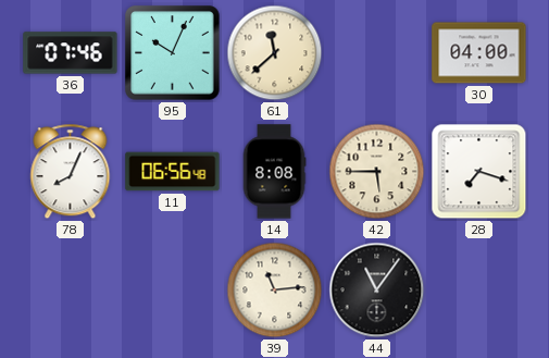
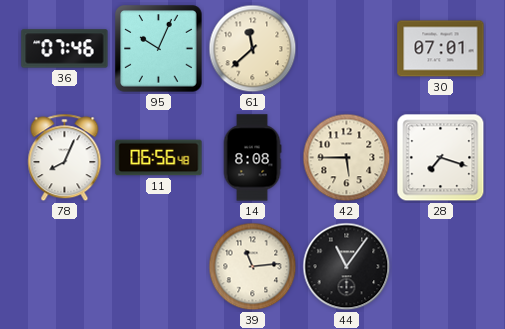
30: 04:00 -> 07:01 (441, 49)
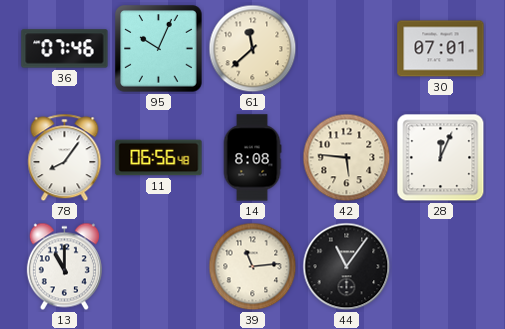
78: 8:04 -> 8:06 (65, 158)
42: 5:45 -> 5:46 (347, 158)
28: 7:18 -> 12:04 (441, 158)
13: none -> 11:00 (64, 267)
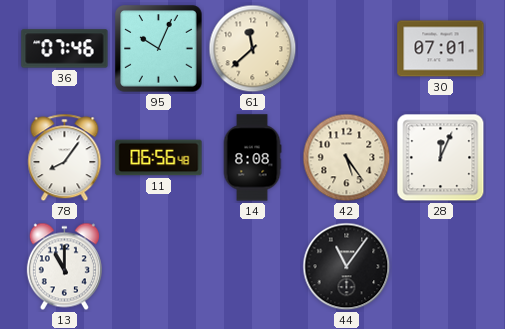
42: 5:46 -> 5:24 (347, 158)
39: 11:14 -> none (253, 267)
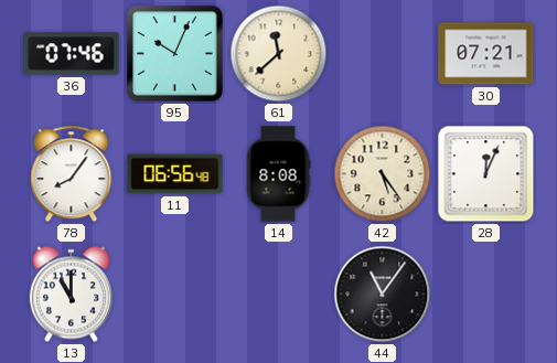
30: 07:01 -> 07:21 (486, 54)
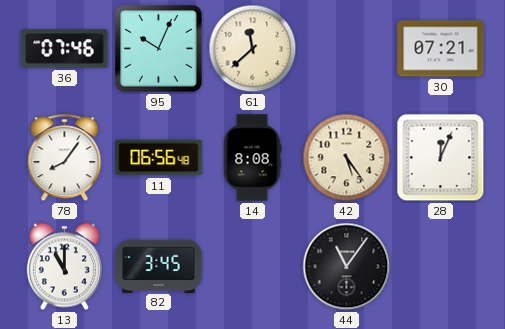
82: none -> 3:45 (159, 266)
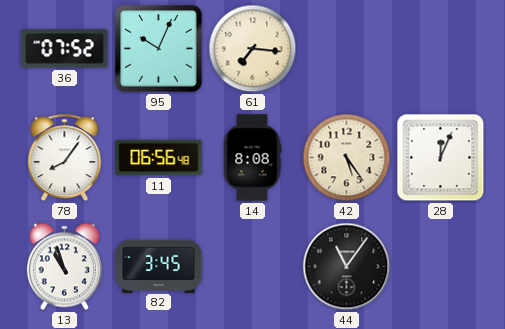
36: 07:46 -> 07:52 (65, 49)
61: 11:38 -> 7:16 (253, 49)
30: 07:21 -> none (441, 49)
13: 11:00 -> 10:57 (64, 267)
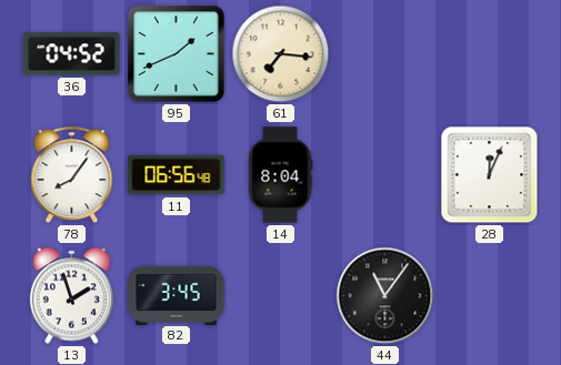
36: 07:52 -> 04:52 (72, 54)
95: 10:04 -> 1:41 (177, 54)
14: 8:08 -> 8:04 (280, 175)
42: 5:24 -> none (347, 158)
13: 10:57 -> 1:57 (71, 296)
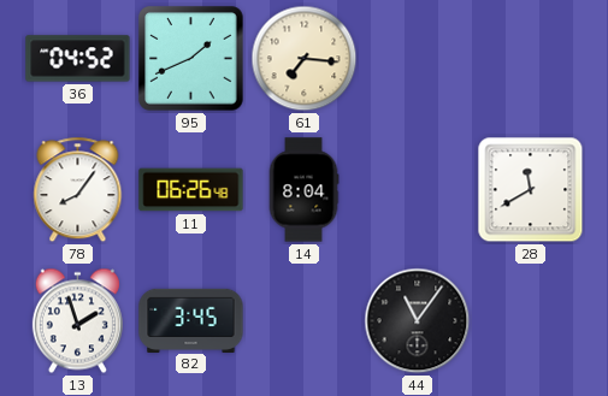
11: 06:56 -> 06:26 (191, 190)
28: 12:04 -> 11:40 (531, 190)
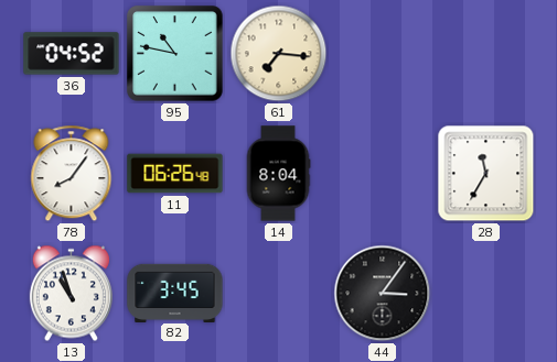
95: 1:41 -> 10:47 (175, 54)
28: 11:40 -> 11:35 (486, 174)
13: 1:57 -> 10:57 (71, 294)
44: 11:06 -> 3:06 (383, 294)
